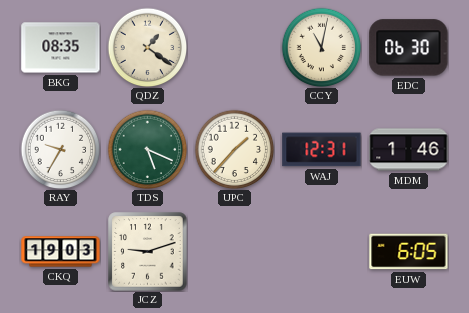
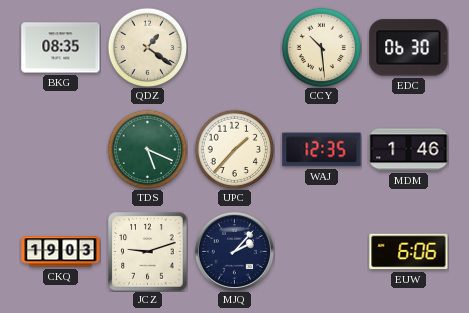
CCY: 11:02 -> 10:29 (321, 47)
RAY: 9:35 -> none (60, 149)
WAJ: 12:31 -> 12:35 (322, 150)
MJQ: none -> 2:07 (234, 251)
EUW: 6:05 -> 6:06 (409, 252)
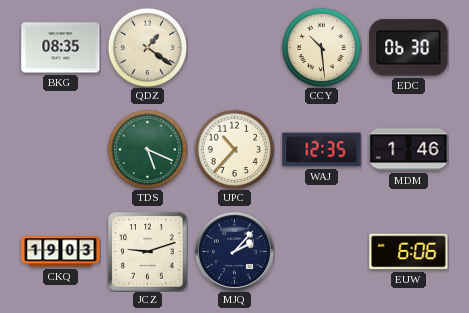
UPC: 1:37 -> 10:37 (234, 149)
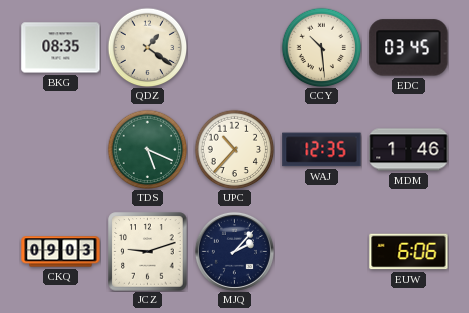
EDC: 06:30 -> 03:45 (409, 48)
CKQ: 19:03 -> 09:03 (61, 252)
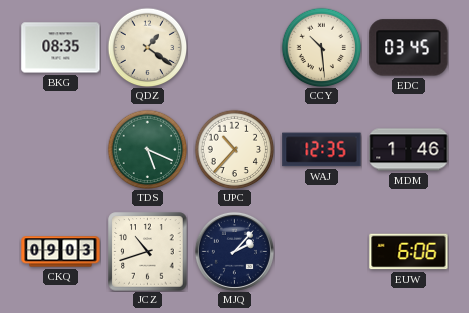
JCZ: 9:12 -> 10:42 (148, 252)
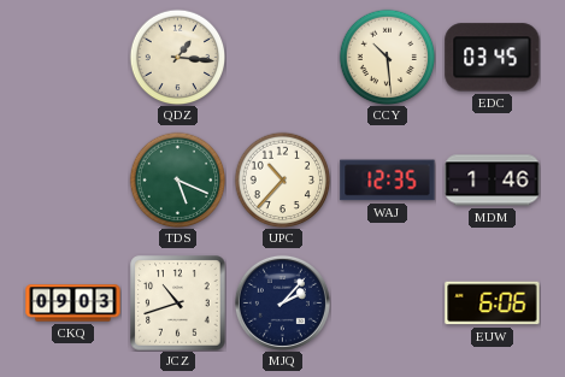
BKG: 08:35 -> none (61, 48)
QDZ: 1:21 -> 1:16 (177, 57)
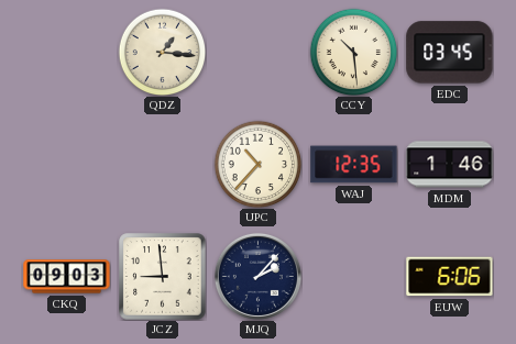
TDS: 5:19 -> none (177, 179)
JCZ: 10:42 -> 8:59 (163, 277)
